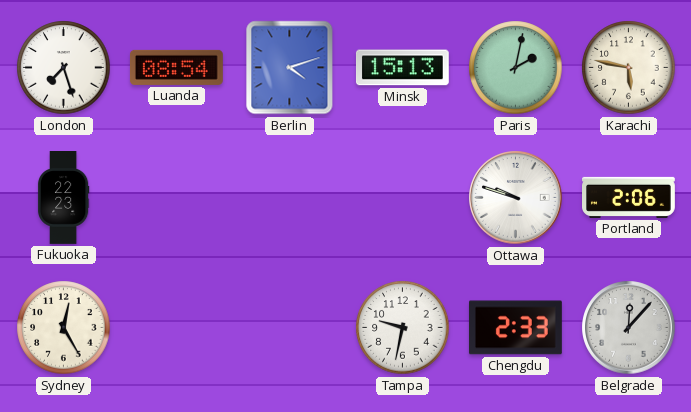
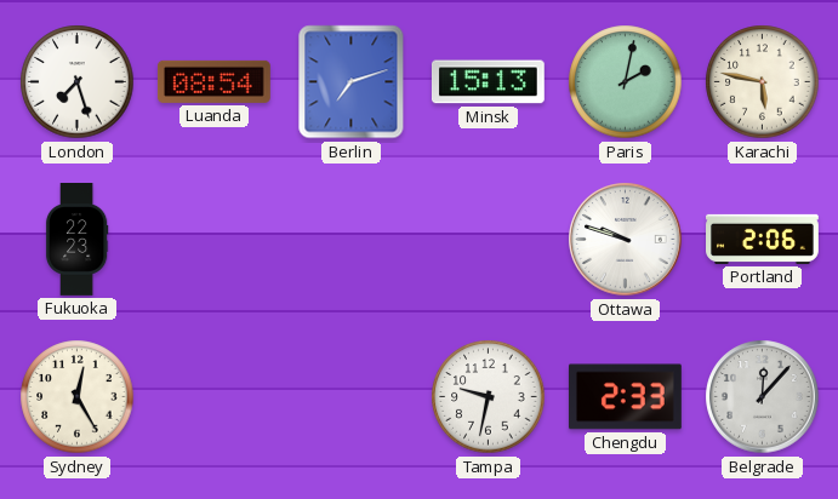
Berlin: 4:12 -> 7:12 (352, 82)
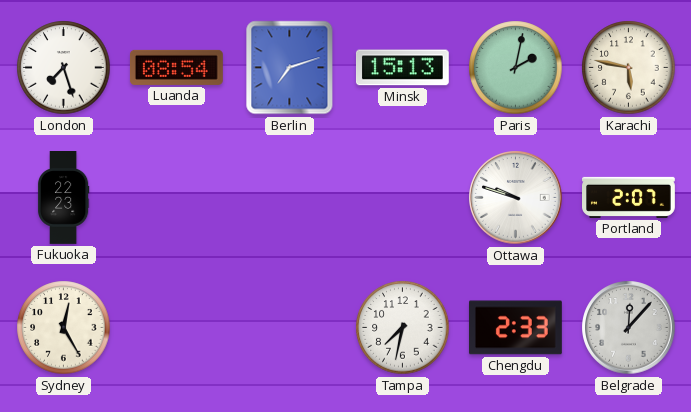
Portland: 2:06 -> 2:07 (629, 197)
Tampa: 9:32 -> 7:32 (403, 328)
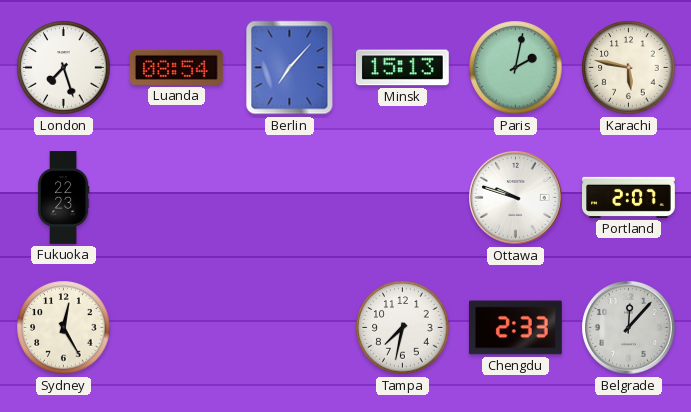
Berlin: 7:12 -> 7:07 (290, 68)
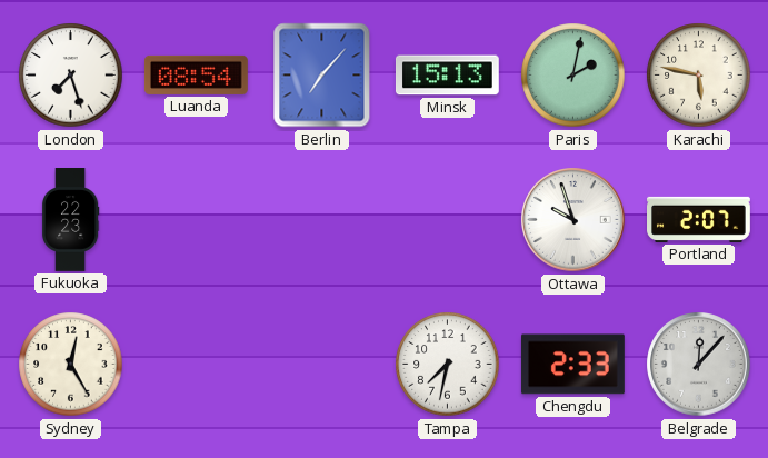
Ottawa: 9:48 -> 9:57 (573, 220)
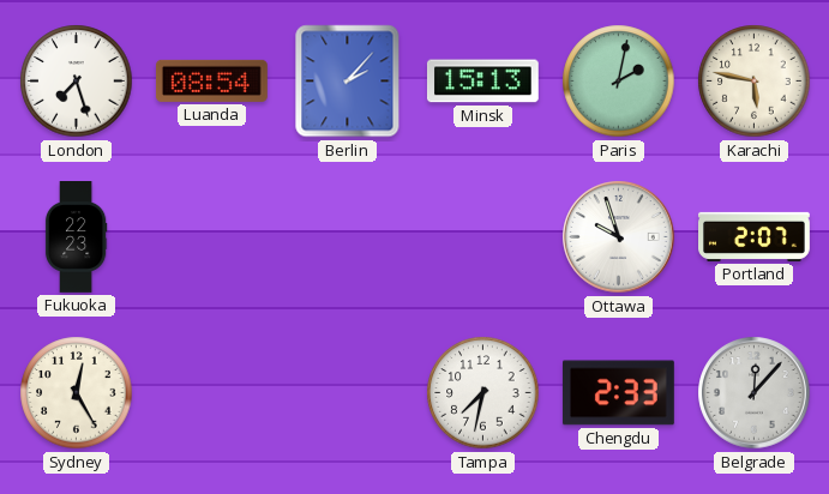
Berlin: 7:07 -> 2:07 (348, 82)
